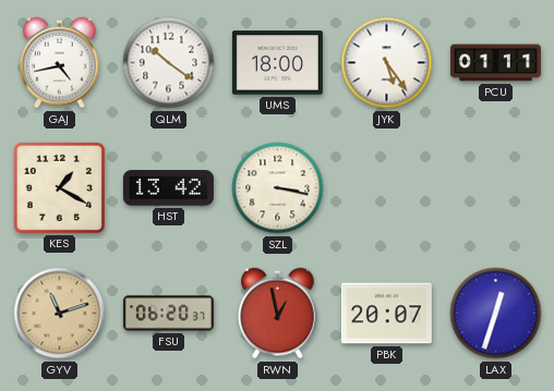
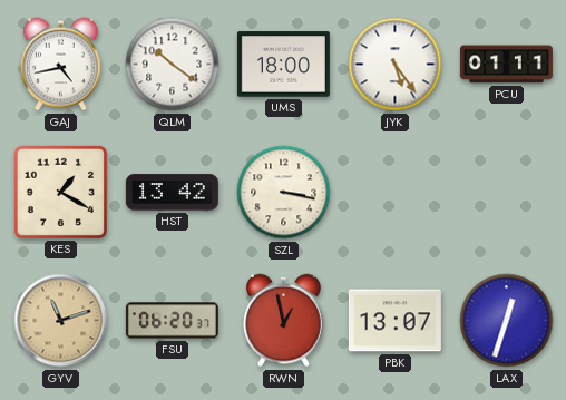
PBK: 20:07 -> 13:07 (394, 321)
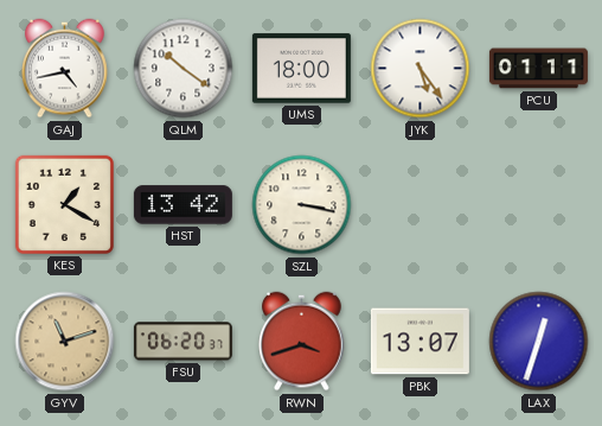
RWN: 12:58 -> 3:42 (302, 342)
